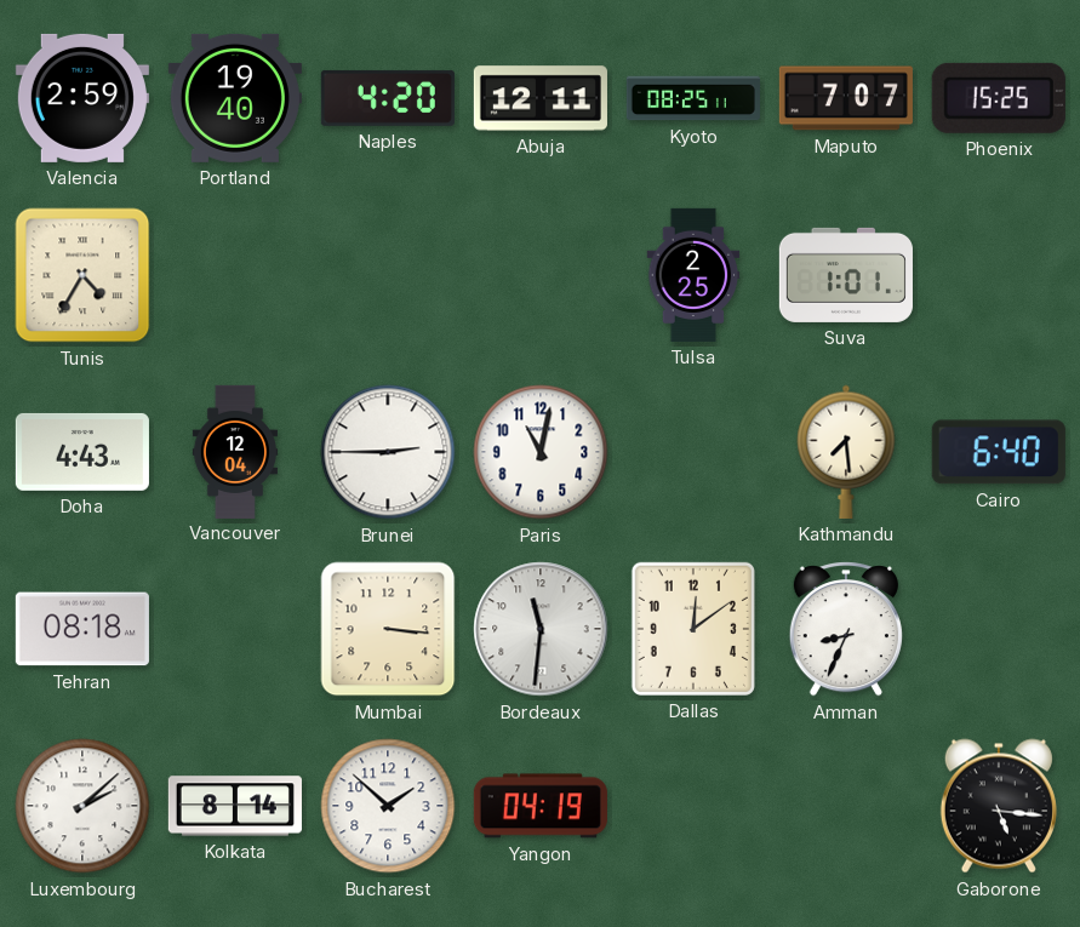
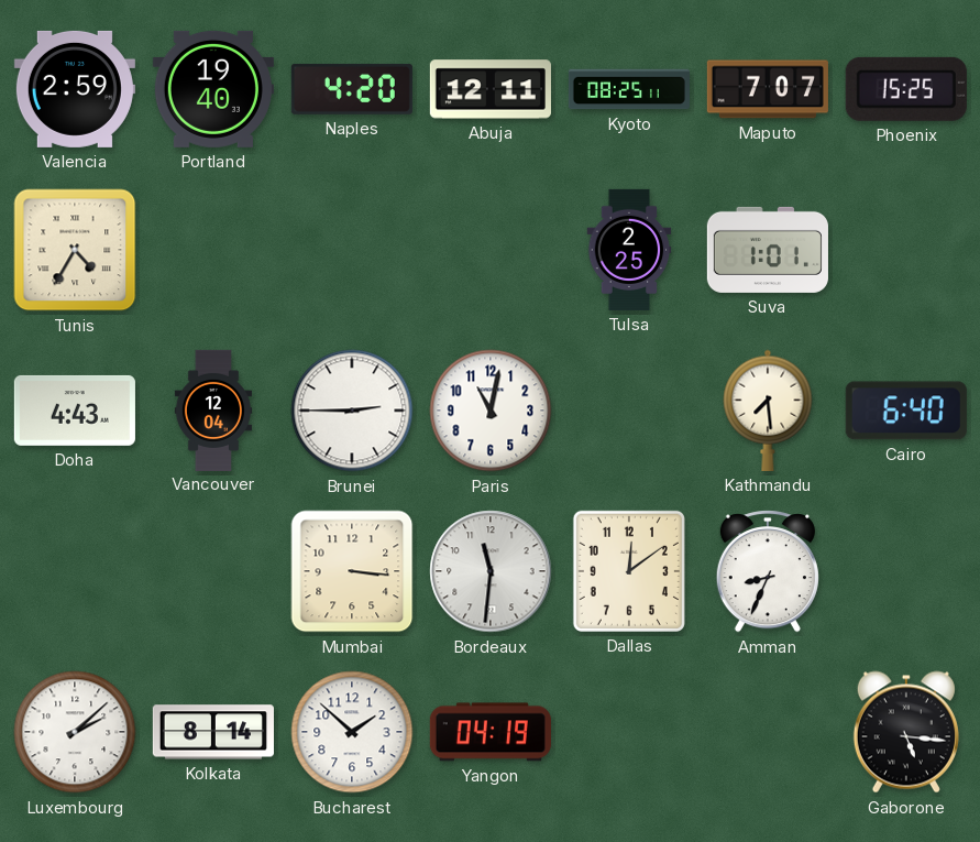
Tehran: 08:18 -> none (82, 629)
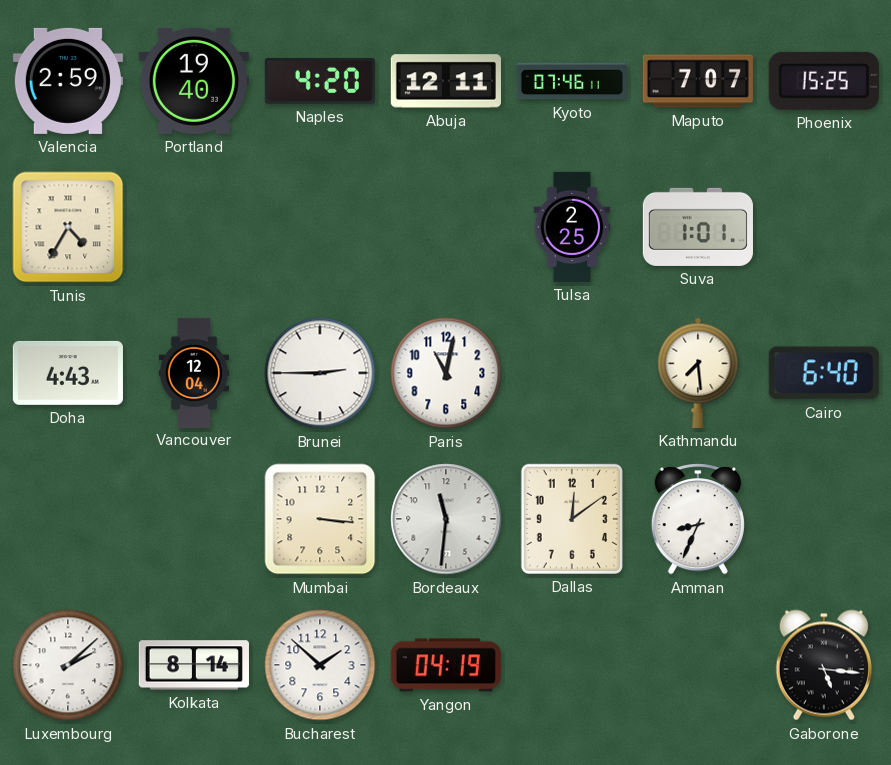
Kyoto: 08:25 -> 07:46 (571, 81)
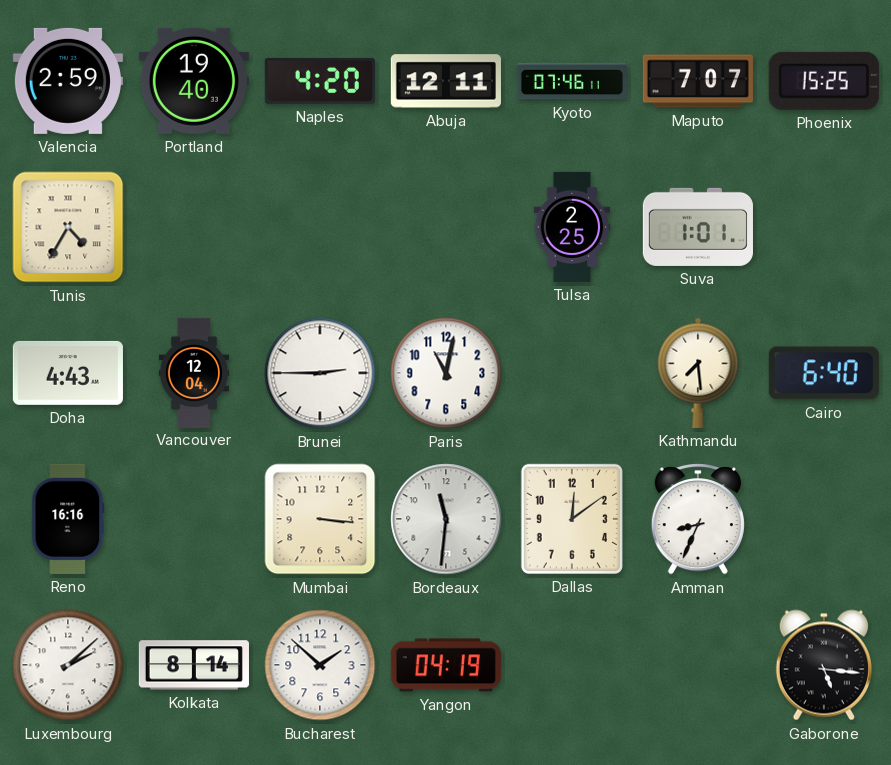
Reno: none -> 16:16 (68, 519)
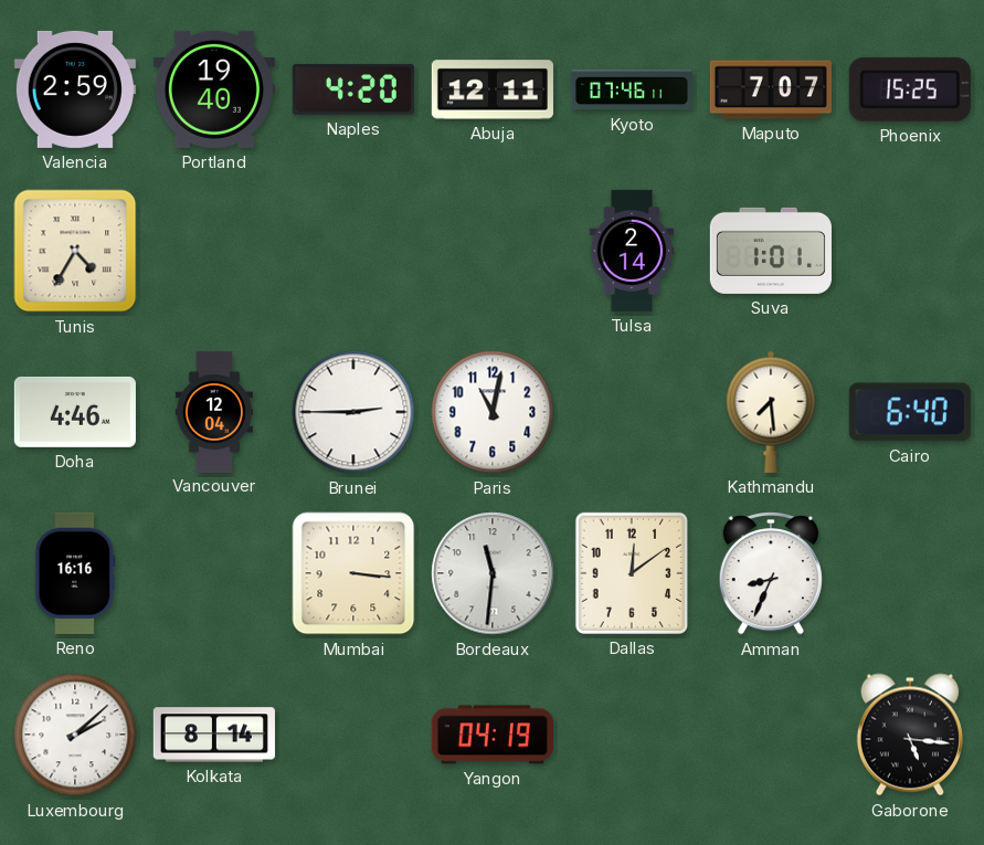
Tulsa: 2:25 -> 2:14 (632, 251)
Doha: 4:43 -> 4:46 (75, 412)
Bucharest: 1:52 -> none (320, 665)
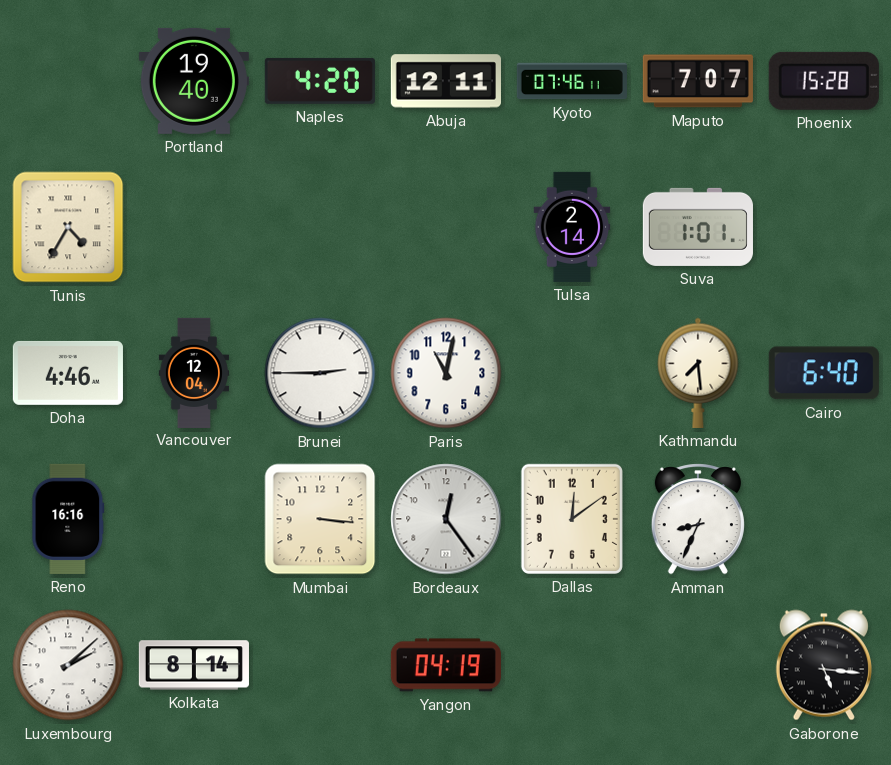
Valencia: 2:59 -> none (75, 89)
Phoenix: 15:25 -> 15:28 (824, 81)
Bordeaux: 11:31 -> 12:24 (446, 519)
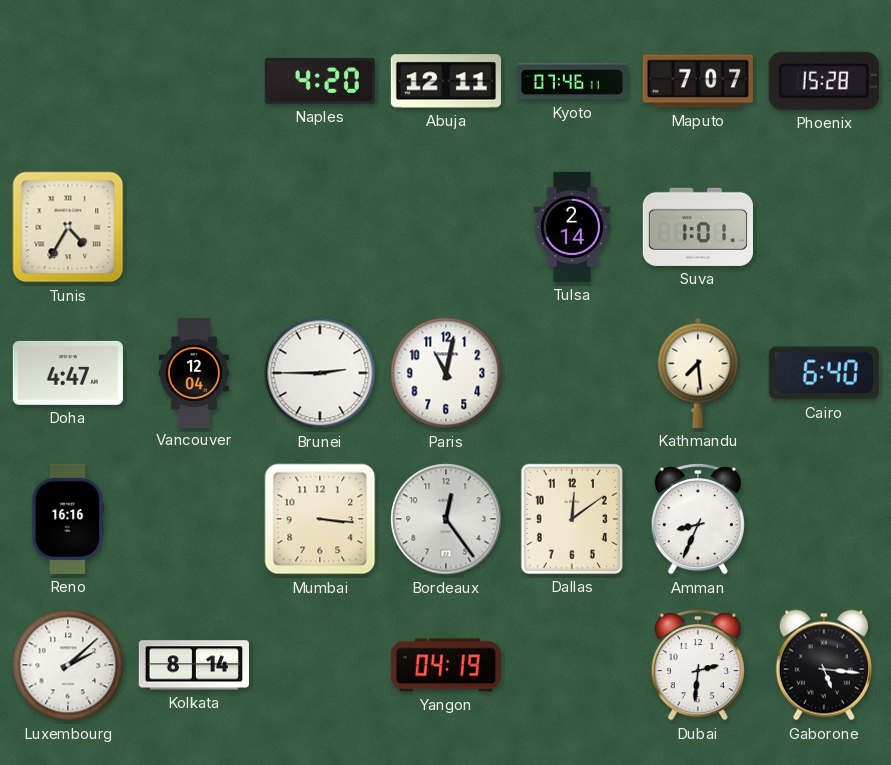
Portland: 19:40 -> none (194, 81)
Doha: 4:46 -> 4:47 (68, 373)
Dubai: none -> 2:31 (698, 665)
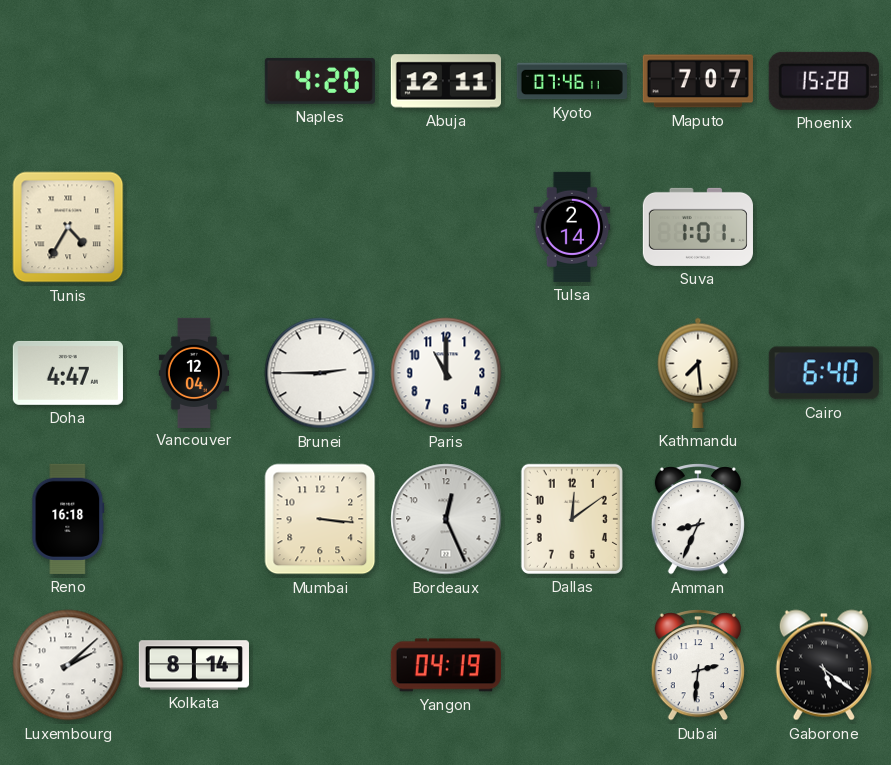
Paris: 11:02 -> 11:00 (446, 373)
Reno: 16:16 -> 16:18 (68, 519)
Bordeaux: 12:24 -> 12:26 (446, 519)
Gaborone: 5:16 -> 5:21 (824, 665)
